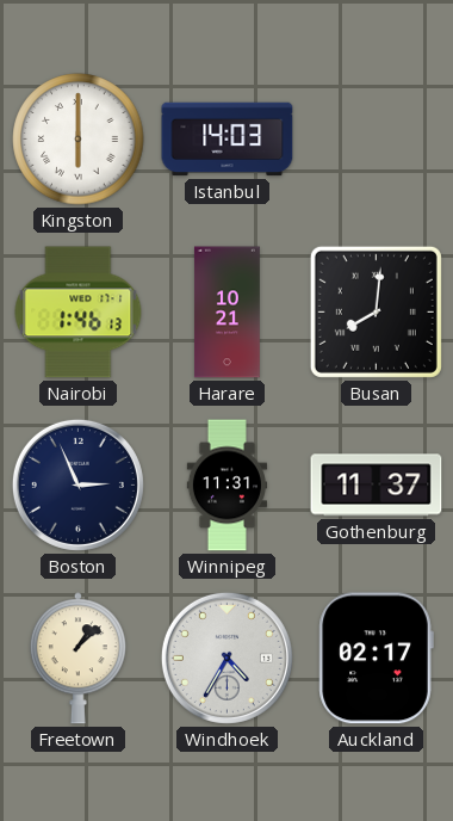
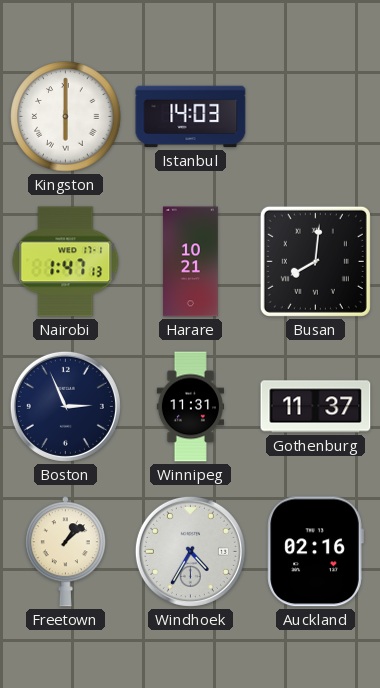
Nairobi: 1:46 -> 1:47 (66, 262)
Auckland: 02:17 -> 02:16 (315, 552)
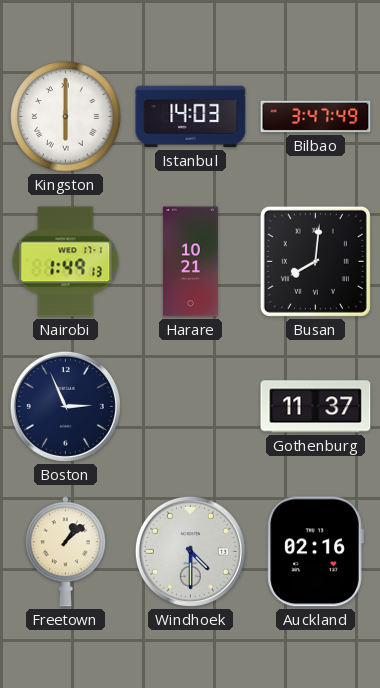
Bilbao: none -> 3:47 (316, 117)
Nairobi: 1:47 -> 1:49 (66, 262)
Winnipeg: 11:31 -> none (190, 407)
Windhoek: 4:35 -> 4:30 (190, 551)
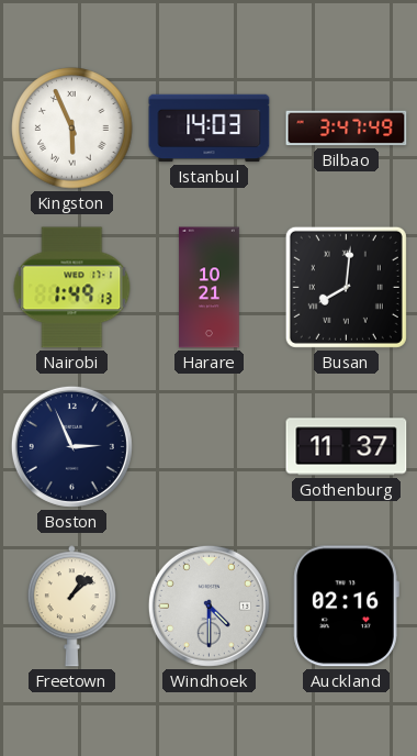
Kingston: 6:00 -> 5:56 (72, 129)
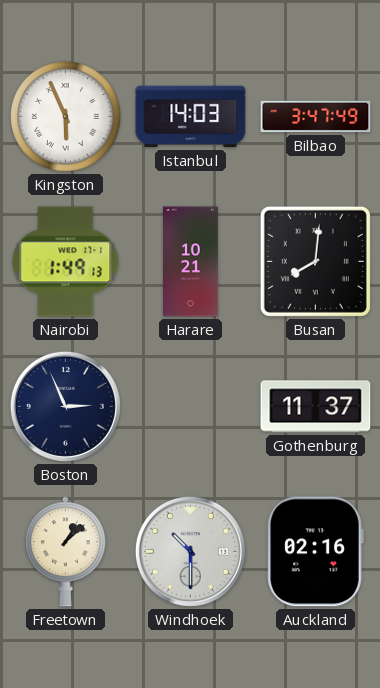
Windhoek: 4:30 -> 10:30 (190, 551)
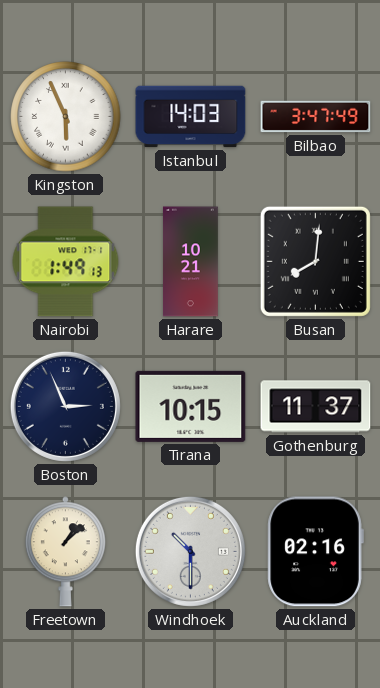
Tirana: none -> 10:15 (191, 406)
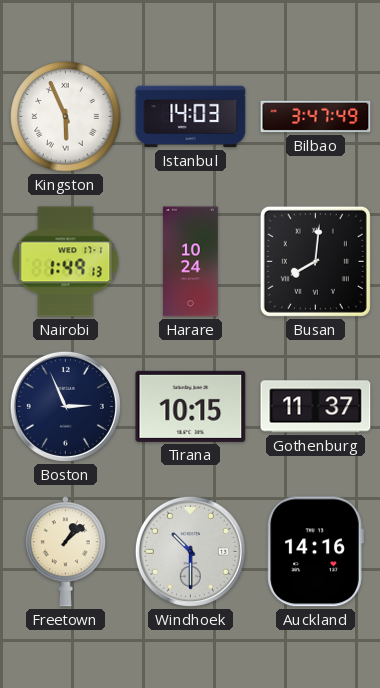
Harare: 10:21 -> 10:24 (190, 262)
Auckland: 02:16 -> 14:16 (315, 552)
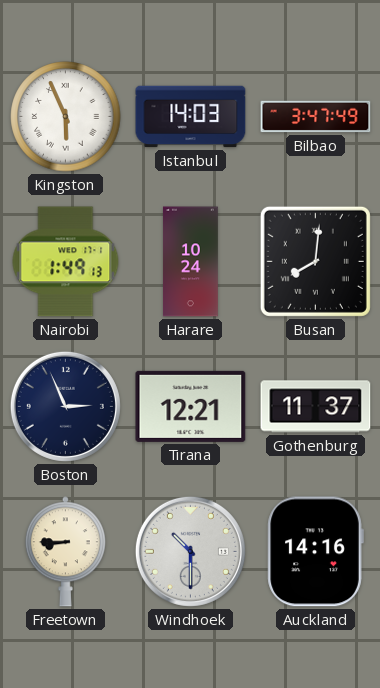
Tirana: 10:15 -> 12:21 (191, 406)
Freetown: 1:08 -> 8:45 (65, 552)
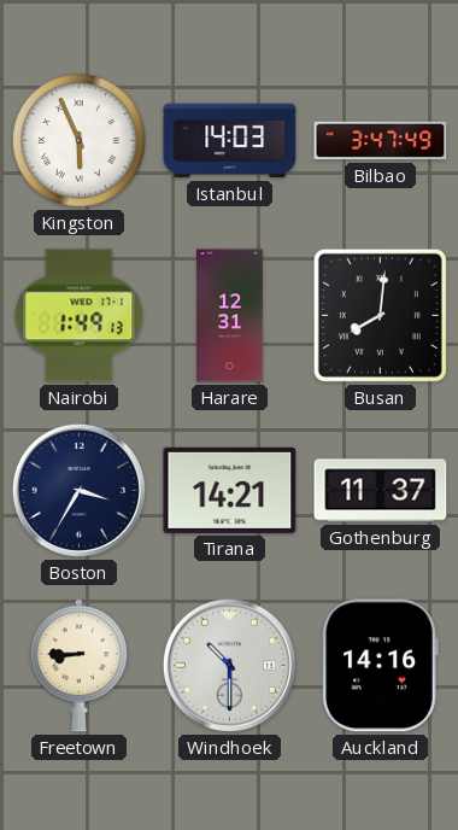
Harare: 10:24 -> 12:31 (229, 316)
Boston: 2:56 -> 3:35 (78, 490)
Tirana: 12:21 -> 14:21 (230, 490)
